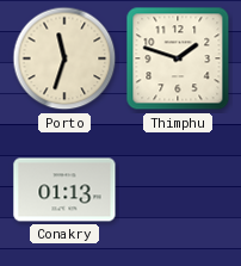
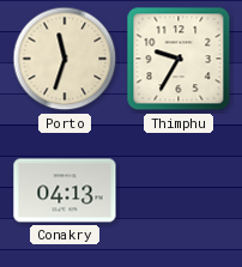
Thimphu: 1:48 -> 9:35 (179, 59)
Conakry: 01:13 -> 04:13 (65, 190)
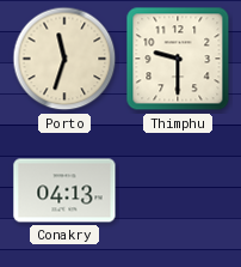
Thimphu: 9:35 -> 9:30 (178, 59)
